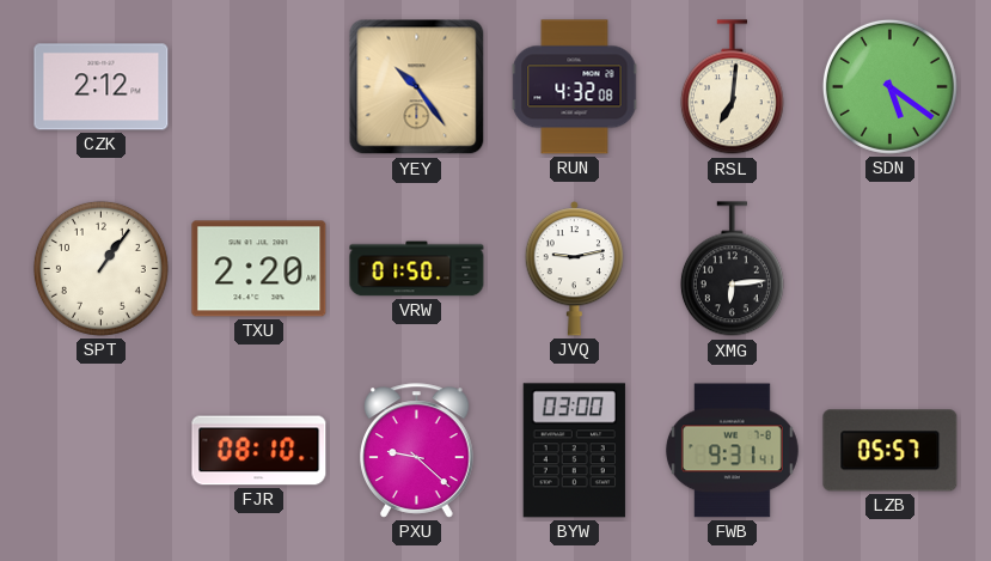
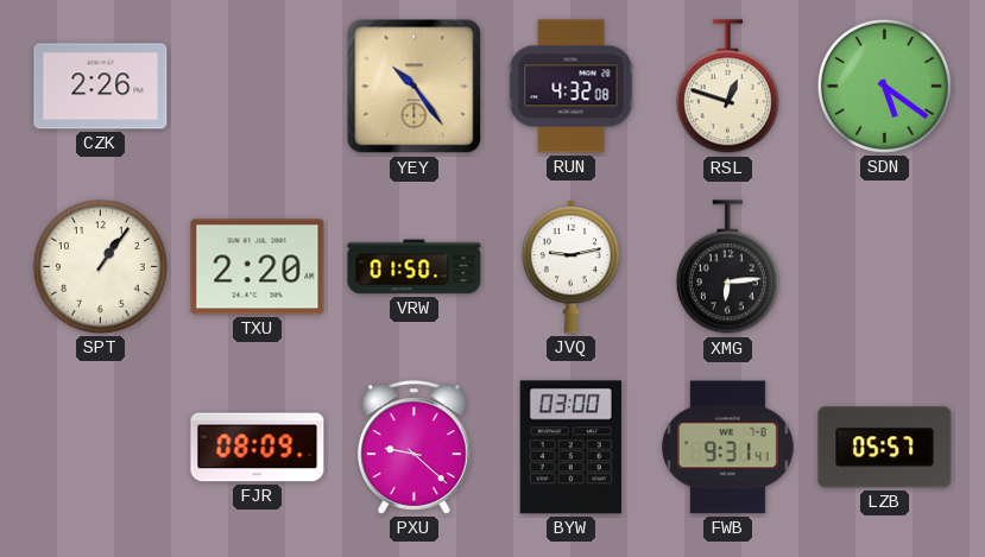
CZK: 2:12 -> 2:26 (101, 87)
RSL: 7:01 -> 12:48 (727, 87)
FJR: 08:10 -> 08:09 (258, 448)
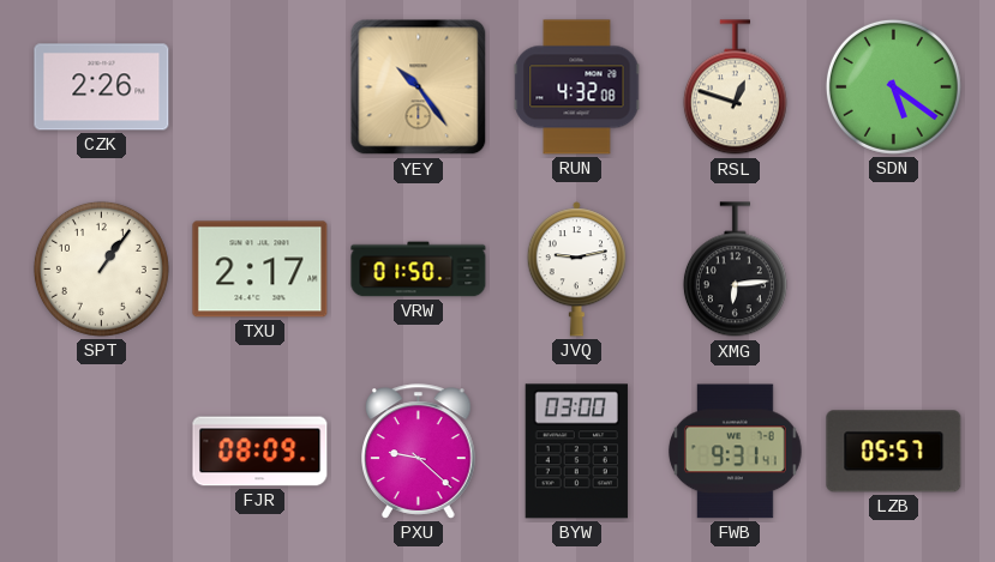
TXU: 2:20 -> 2:17 (260, 270)
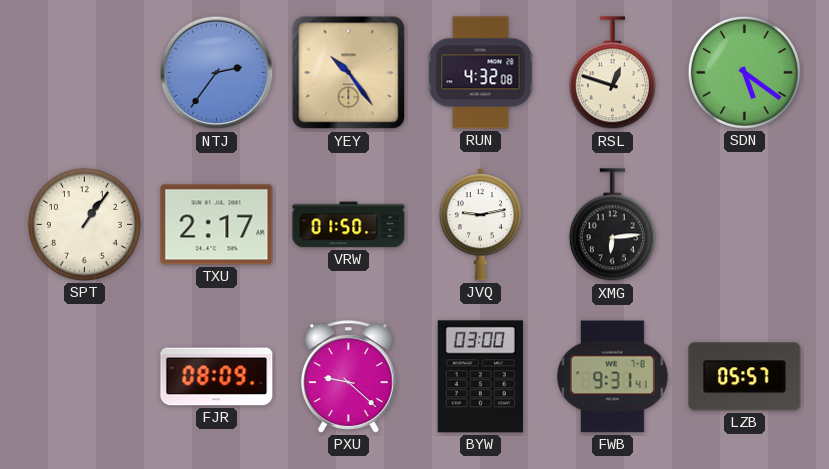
CZK: 2:26 -> none (102, 87)
NTJ: none -> 2:36 (217, 73)
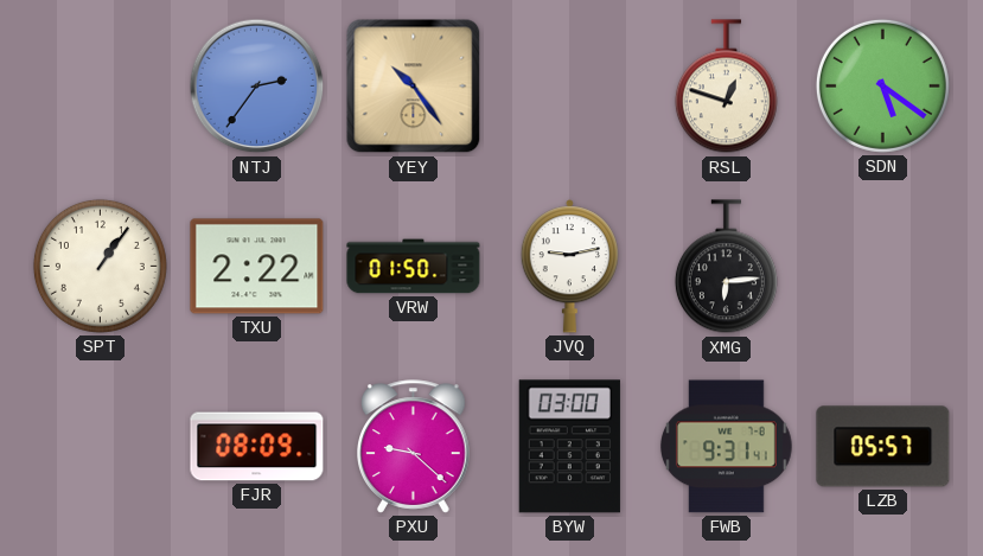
RUN: 4:32 -> none (481, 73)
TXU: 2:17 -> 2:22 (257, 267)
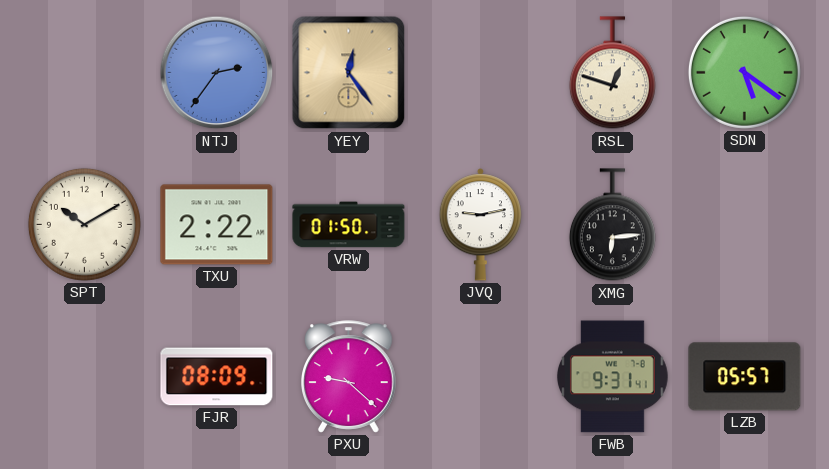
YEY: 10:24 -> 12:24 (349, 73)
SPT: 1:06 -> 10:10 (84, 224)
BYW: 03:00 -> none (569, 447)
